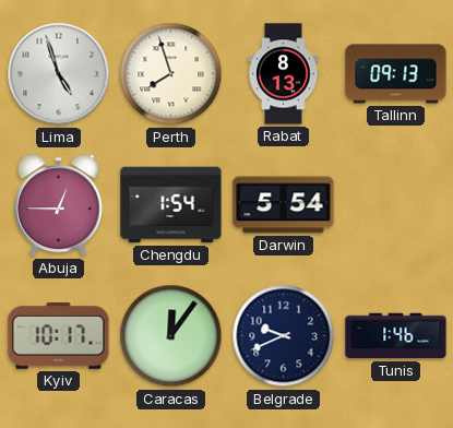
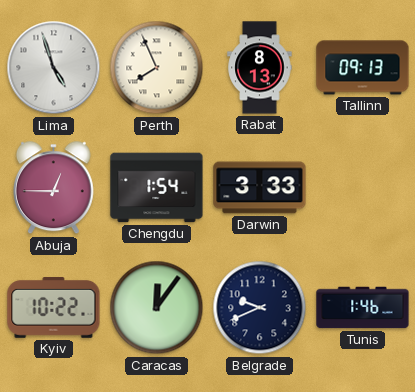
Perth: 7:57 -> 7:56 (157, 68)
Darwin: 5:54 -> 3:33 (260, 188)
Kyiv: 10:17 -> 10:22 (54, 308)
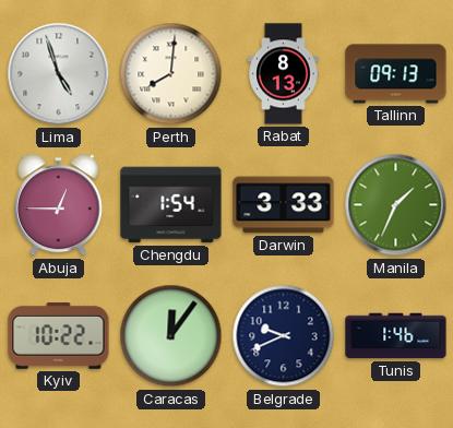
Perth: 7:56 -> 8:01 (171, 74)
Manila: none -> 1:34 (396, 205)
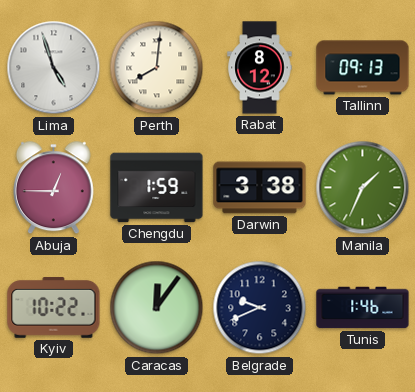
Rabat: 8:13 -> 8:12 (260, 68)
Chengdu: 1:54 -> 1:59 (157, 188)
Darwin: 3:33 -> 3:38 (260, 188)
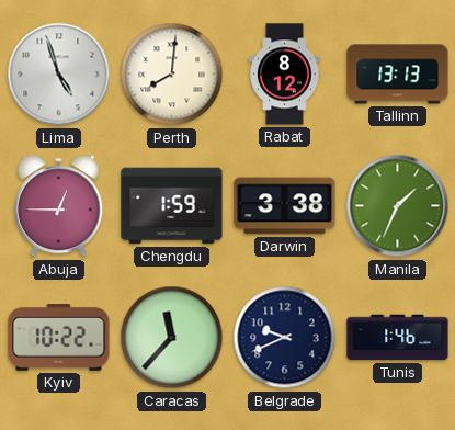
Tallinn: 09:13 -> 13:13 (398, 75)
Caracas: 12:06 -> 11:37 (172, 338)
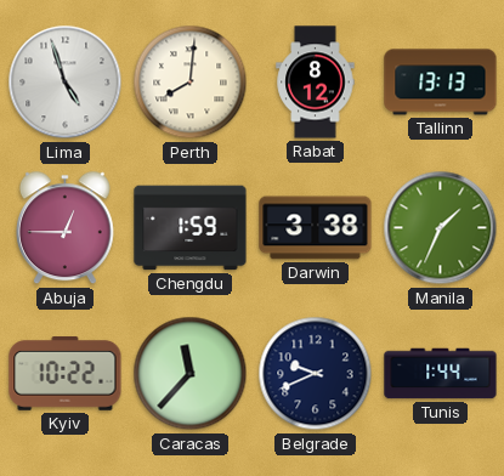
Tunis: 1:46 -> 1:44 (441, 374)
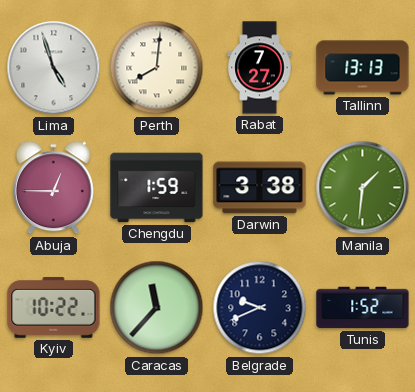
Rabat: 8:12 -> 7:27 (260, 68)
Manila: 1:34 -> 1:31 (363, 188)
Tunis: 1:44 -> 1:52 (363, 308)
